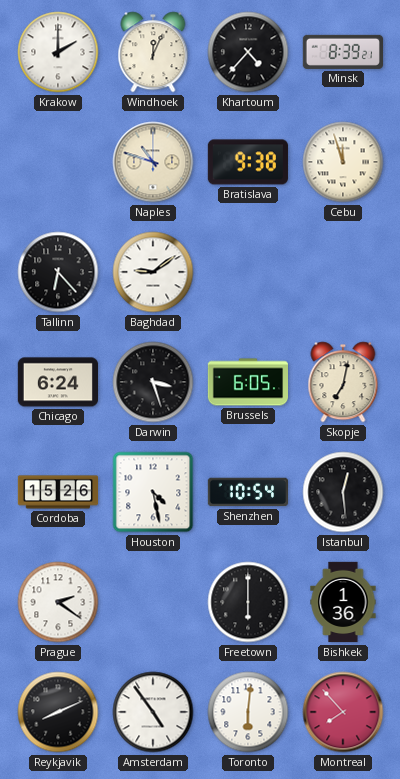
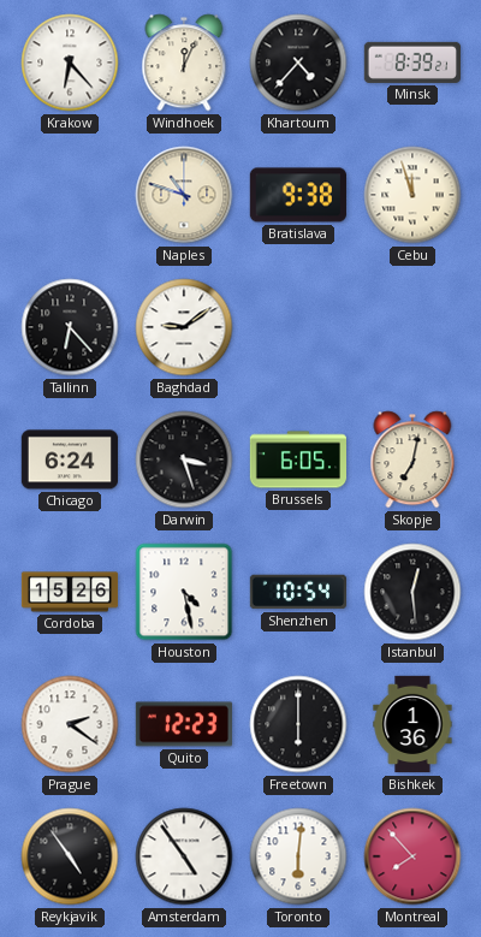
Krakow: 2:00 -> 6:23 (70, 63)
Quito: none -> 12:23 (184, 724)
Reykjavik: 8:11 -> 4:54 (70, 856)
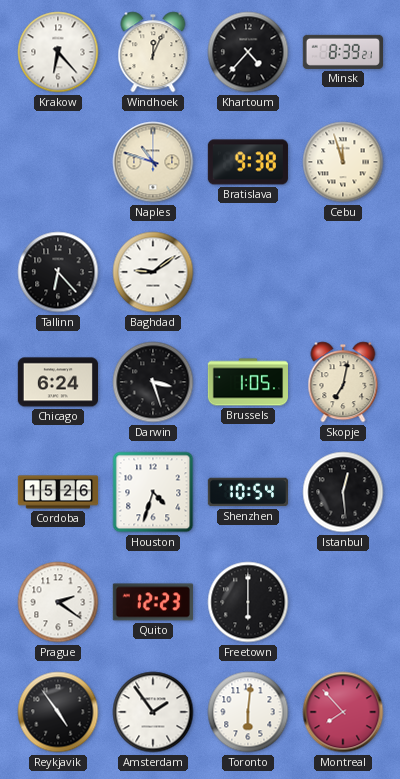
Brussels: 6:05 -> 1:05 (247, 382)
Houston: 4:28 -> 4:33 (153, 492)
Bishkek: 1:36 -> none (412, 724)
Amsterdam: 4:54 -> 1:54 (153, 712)
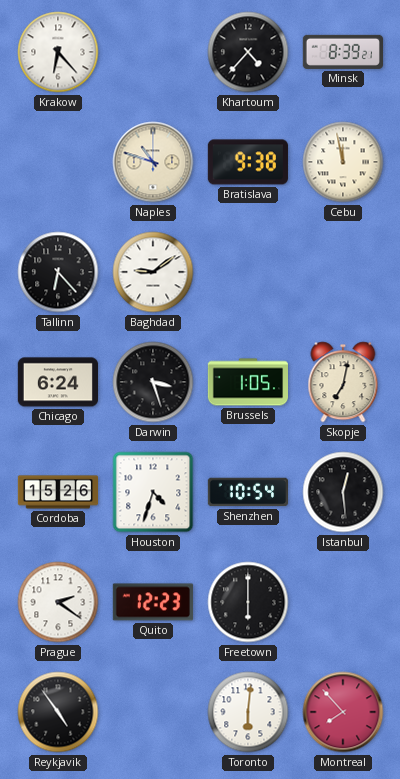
Windhoek: 12:04 -> none (153, 52)
Cebu: 11:57 -> 11:58 (343, 162)
Amsterdam: 1:54 -> none (153, 712)
